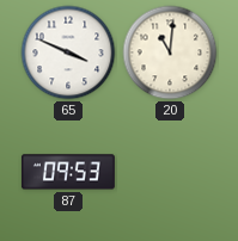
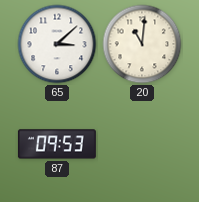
65: 3:49 -> 3:08 (57, 44)
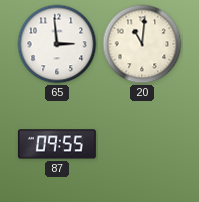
65: 3:08 -> 2:59 (57, 44)
87: 09:53 -> 09:55 (57, 144)
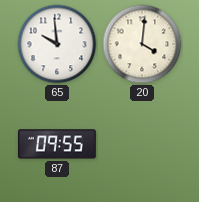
65: 2:59 -> 9:59 (57, 44)
20: 11:01 -> 4:01 (142, 44)
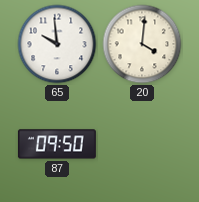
87: 09:55 -> 09:50 (57, 144)
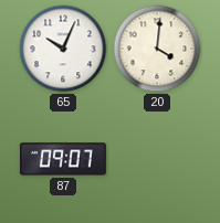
65: 9:59 -> 10:04 (63, 49)
87: 09:50 -> 09:07 (63, 159)
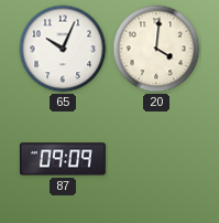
87: 09:07 -> 09:09 (63, 159)
